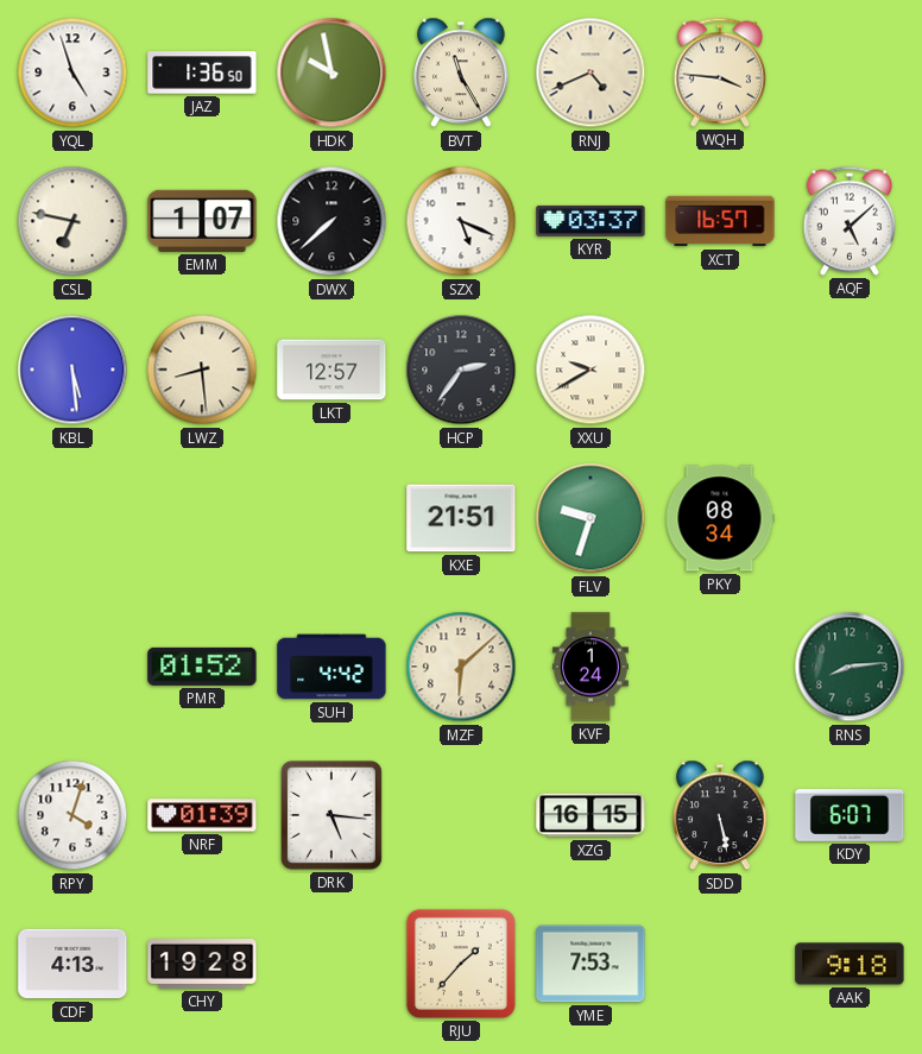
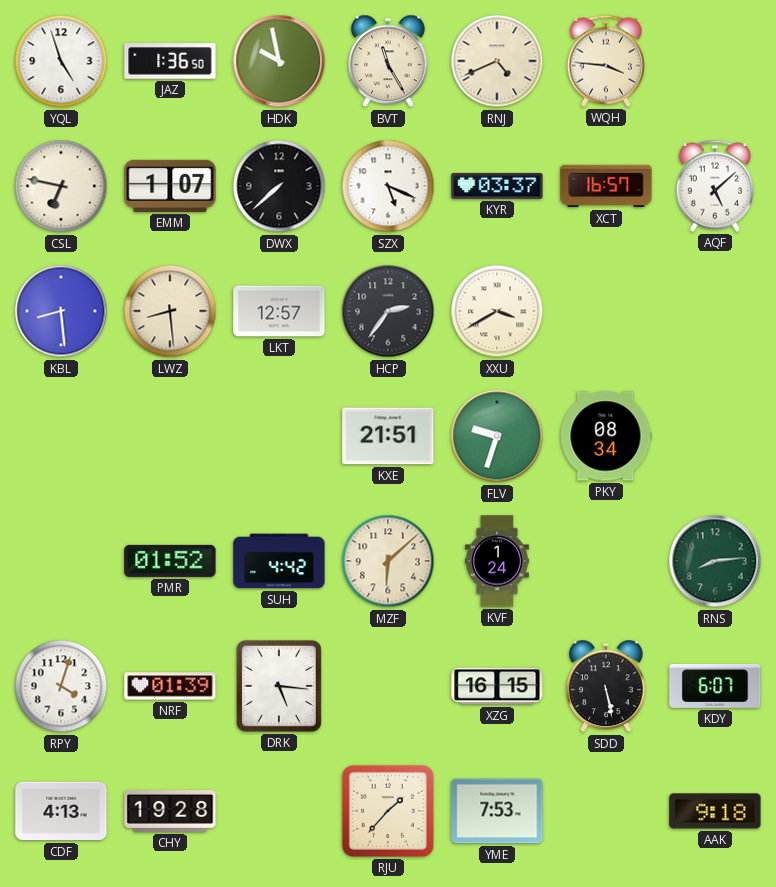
KBL: 5:29 -> 8:29 (61, 311)
XXU: 9:40 -> 3:40 (497, 311)
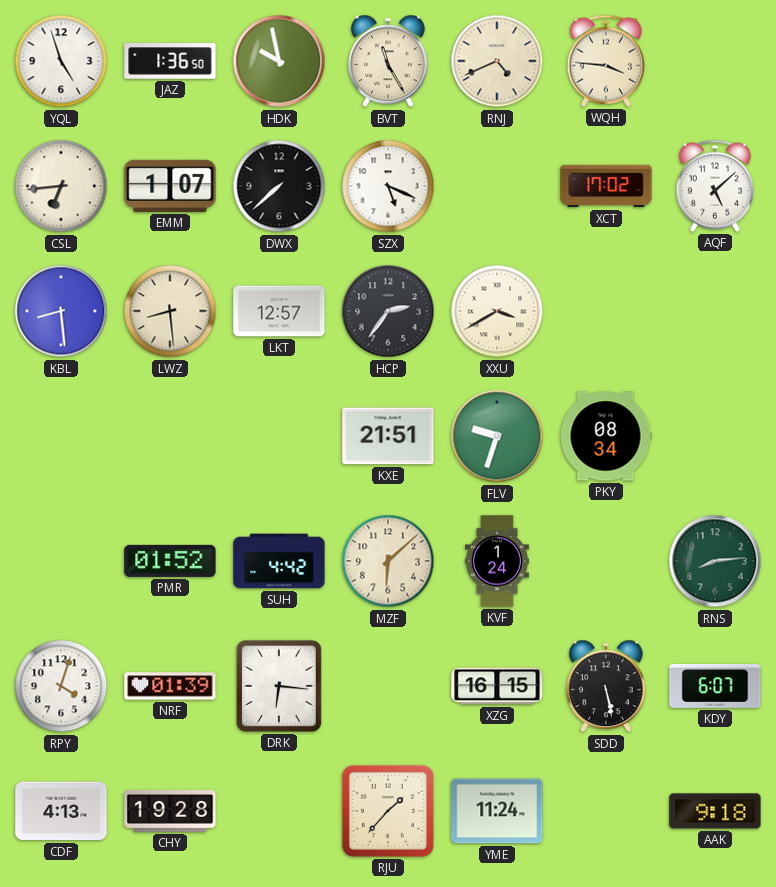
CSL: 6:47 -> 6:44 (61, 186)
KYR: 03:37 -> none (497, 186)
XCT: 16:57 -> 17:02 (606, 186)
DRK: 5:16 -> 6:16 (279, 686)
YME: 7:53 -> 11:24 (497, 811)
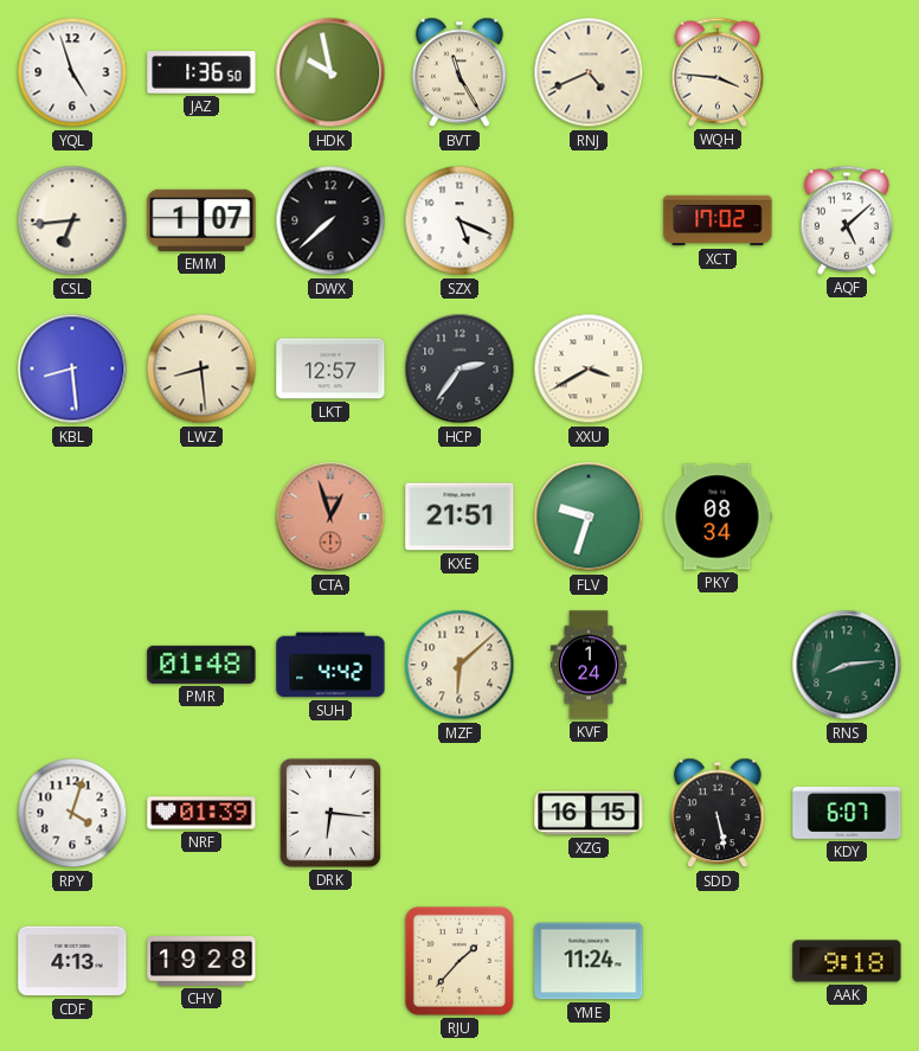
CTA: none -> 12:57 (330, 517)
PMR: 01:52 -> 01:48 (201, 665)
